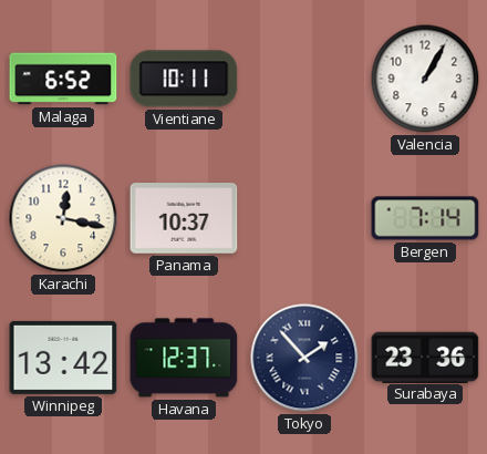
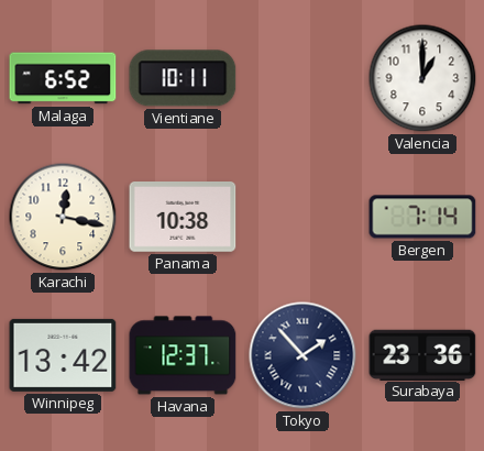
Valencia: 1:05 -> 1:00 (422, 78)
Panama: 10:37 -> 10:38 (183, 218)
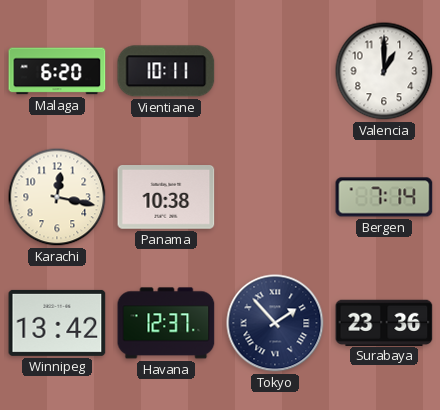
Malaga: 6:52 -> 6:20 (57, 71)
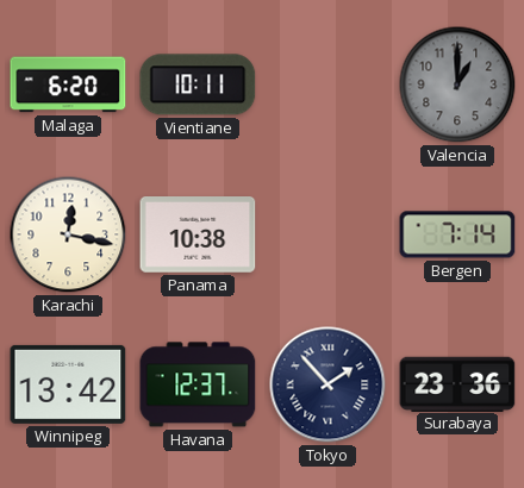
Valencia dial: white -> grey (457, 85)
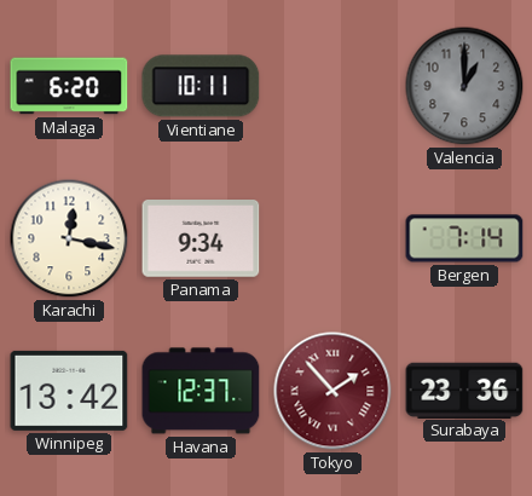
Panama: 10:38 -> 9:34 (201, 240)
Tokyo dial: navy -> burgundy (332, 391)
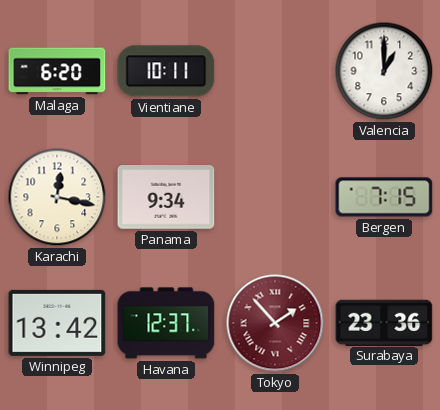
Valencia dial: grey -> white (384, 71)
Bergen: 7:14 -> 7:15 (384, 197)
